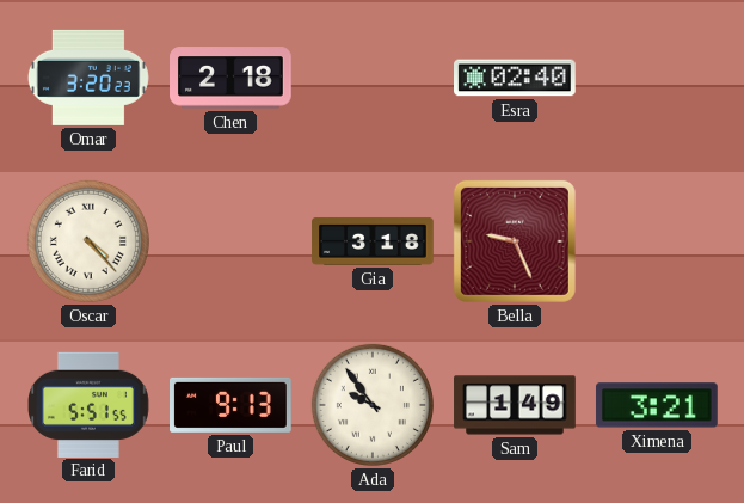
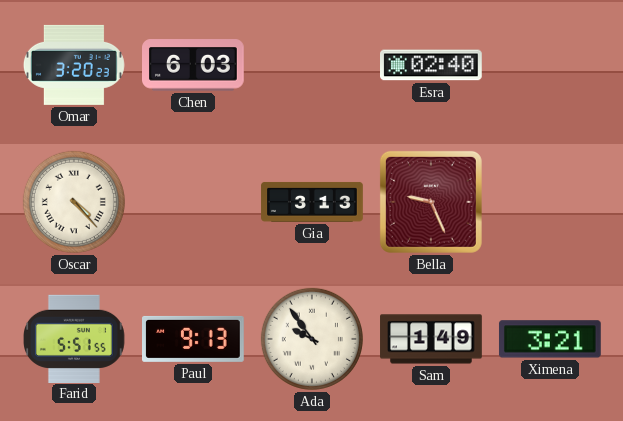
Chen: 2:18 -> 6:03 (194, 65)
Gia: 3:18 -> 3:13 (312, 202)
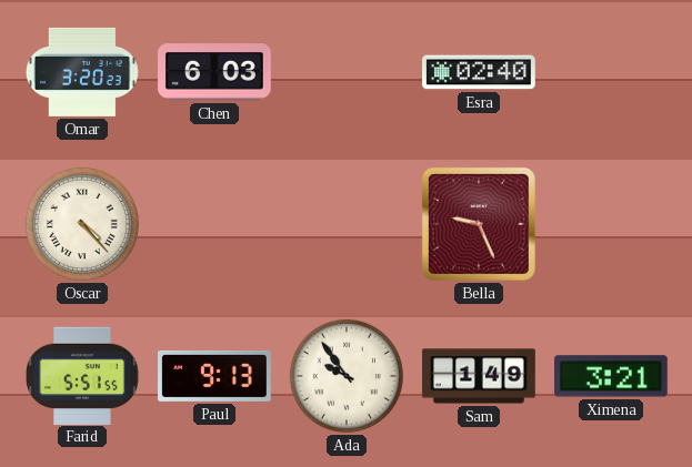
Gia: 3:13 -> none (312, 202)
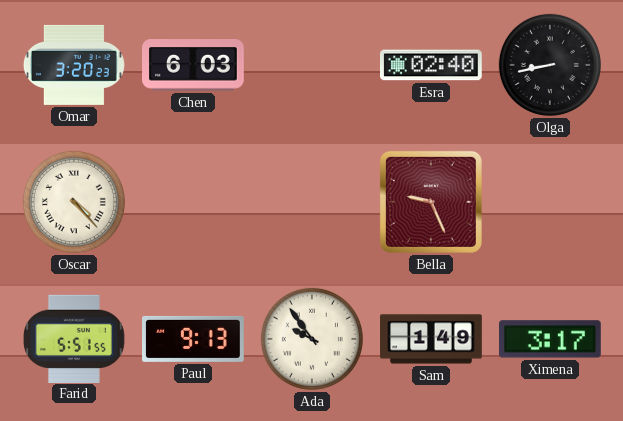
Olga: none -> 8:43 (550, 65)
Ximena: 3:21 -> 3:17 (550, 339)
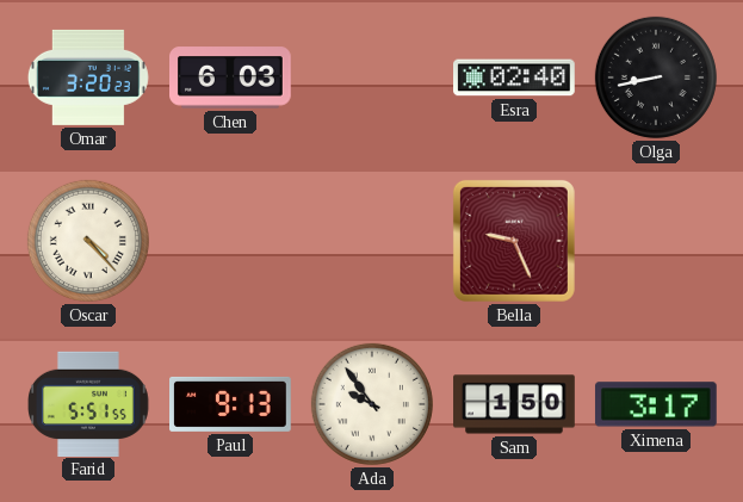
Sam: 1:49 -> 1:50 (514, 404)
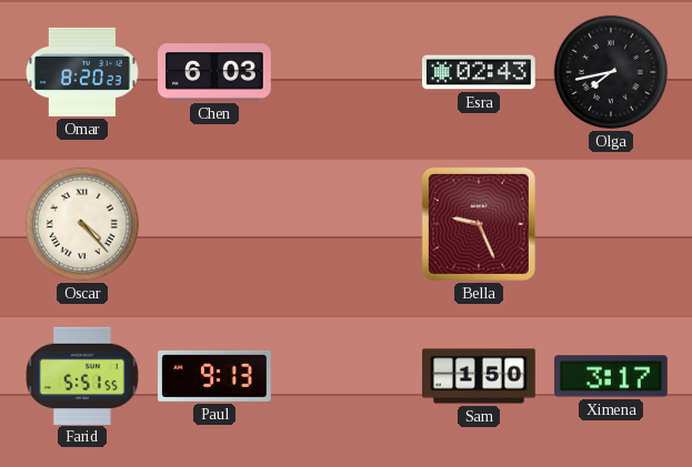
Omar: 3:20 -> 8:20 (82, 72)
Esra: 02:40 -> 02:43 (480, 72)
Olga: 8:43 -> 7:43 (611, 72)
Ada: 9:54 -> none (372, 404)
